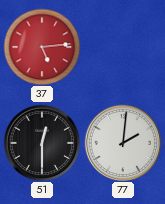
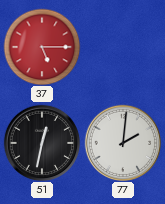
37: 5:14 -> 5:15 (42, 47)
51: 12:30 -> 12:32 (42, 143)
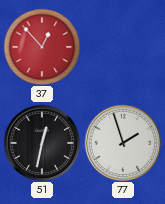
37: 5:15 -> 12:53 (42, 47)
77: 2:01 -> 1:57 (123, 143)
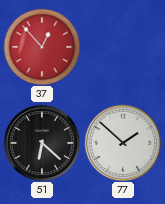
51: 12:32 -> 6:22 (42, 143)
77: 1:57 -> 1:52 (123, 143)
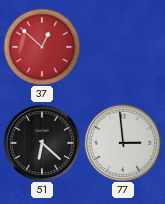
37: 12:53 -> 12:52 (42, 47)
77: 1:52 -> 2:59 (123, 143)
